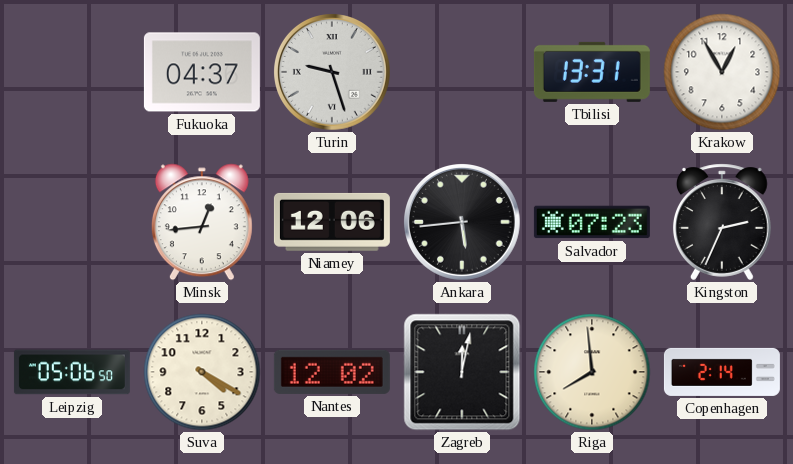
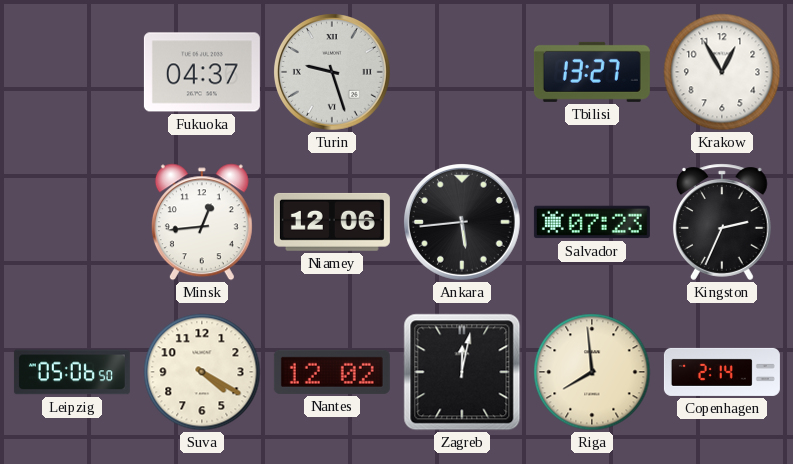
Tbilisi: 13:31 -> 13:27 (592, 72)
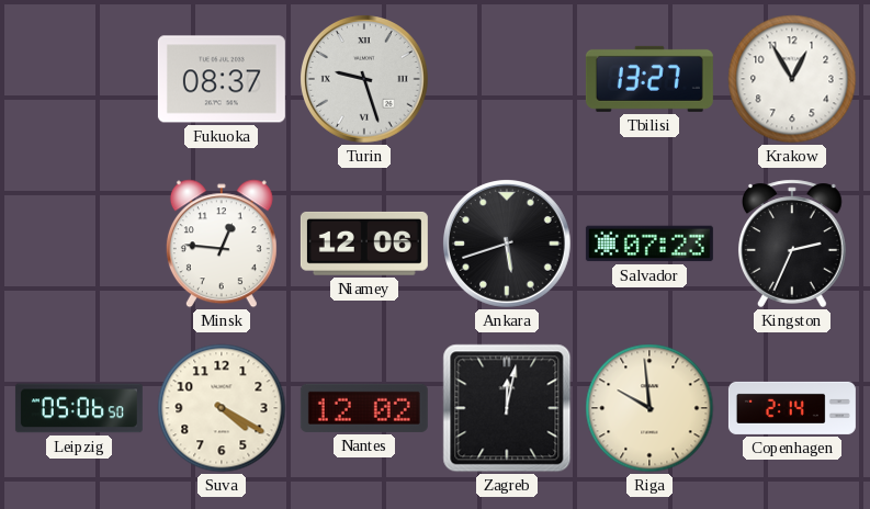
Fukuoka: 04:37 -> 08:37 (222, 79)
Minsk: 12:44 -> 12:46 (222, 244)
Ankara: 5:44 -> 5:42 (508, 245)
Riga: 7:59 -> 9:59 (649, 408)
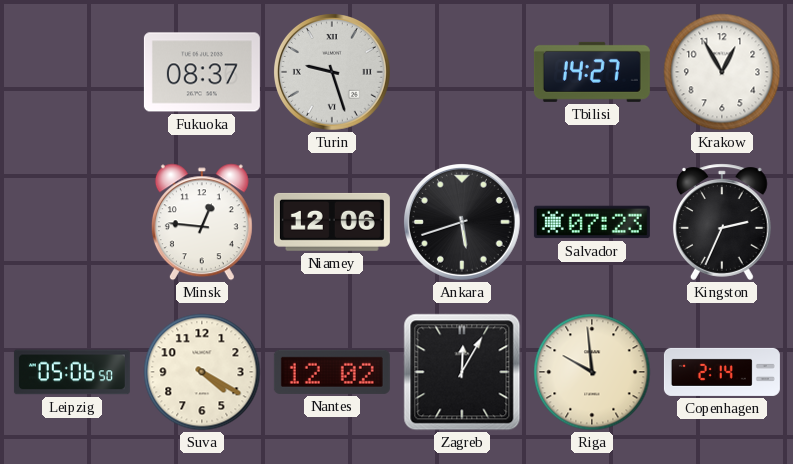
Tbilisi: 13:27 -> 14:27 (592, 72)
Zagreb: 12:02 -> 12:05 (462, 372)
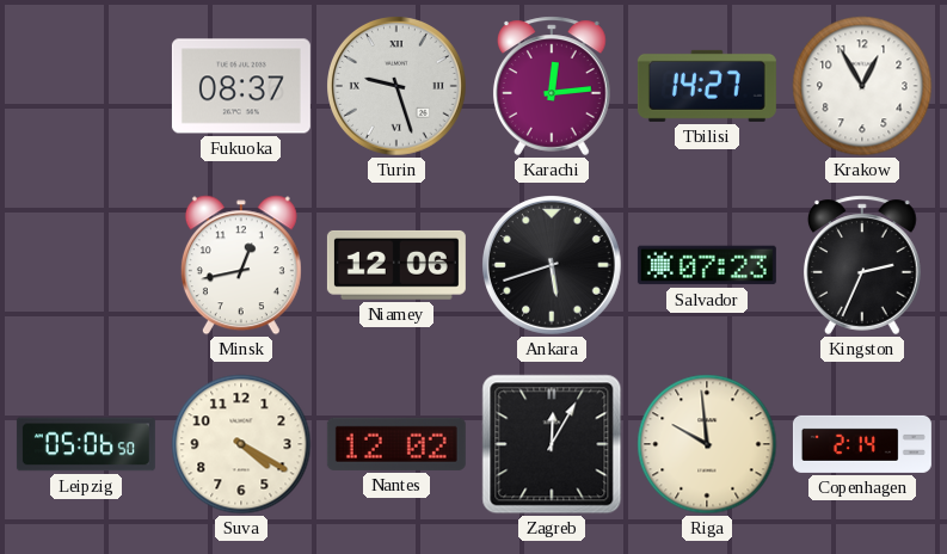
Karachi: none -> 12:14 (552, 86)
Minsk: 12:46 -> 12:43 (241, 265)
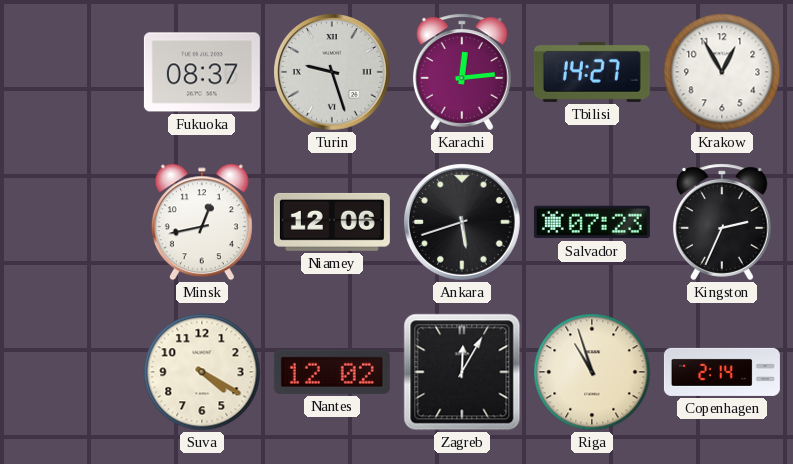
Leipzig: 05:06 -> none (86, 444)
Riga: 9:59 -> 10:57 (592, 372)
